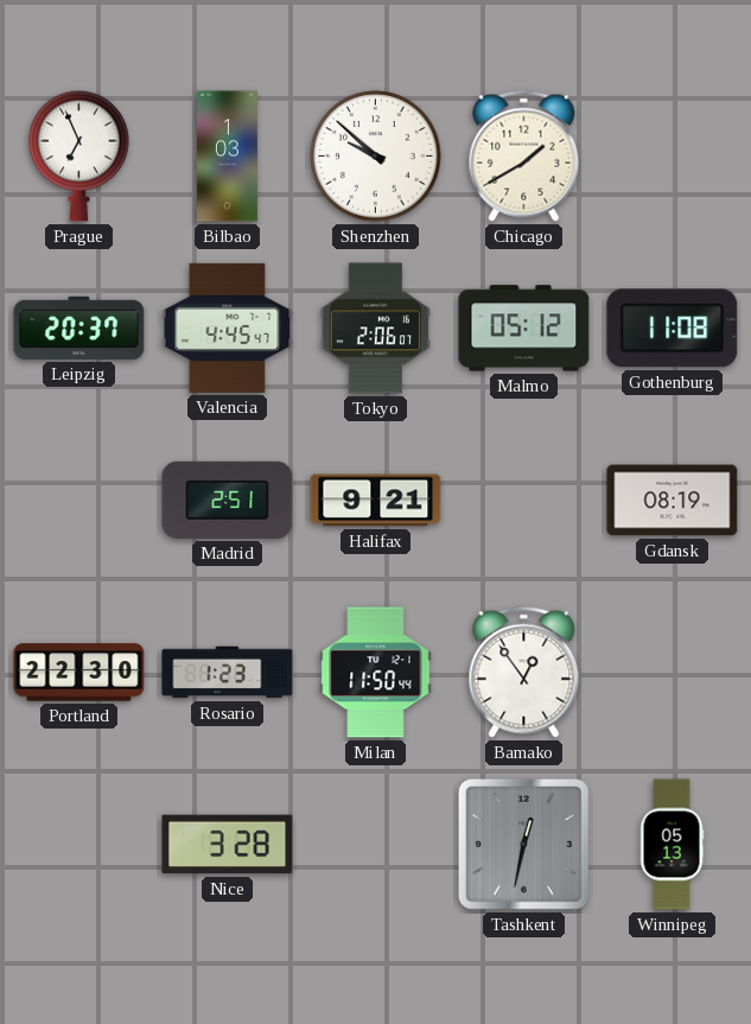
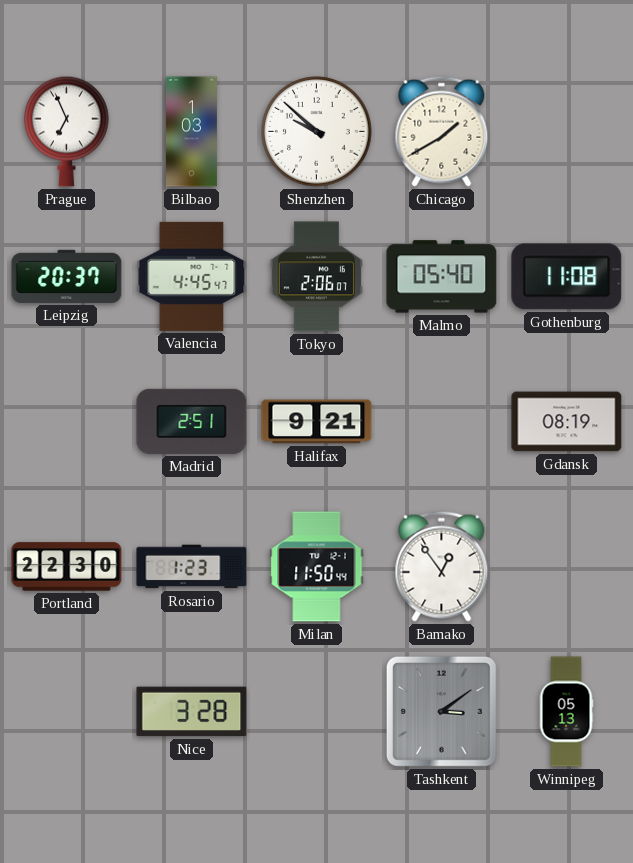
Malmo: 05:12 -> 05:40 (442, 277)
Tashkent: 12:32 -> 3:09 (441, 711)
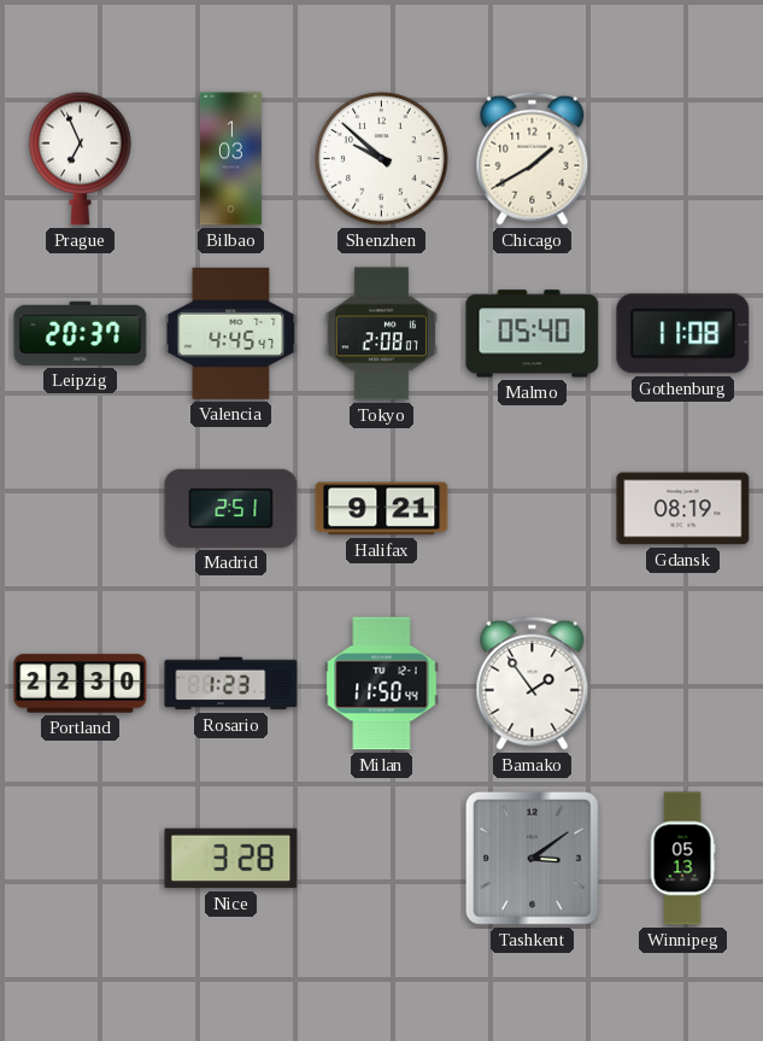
Tokyo: 2:06 -> 2:08 (381, 334)
Bamako: 12:54 -> 1:54 (533, 683)
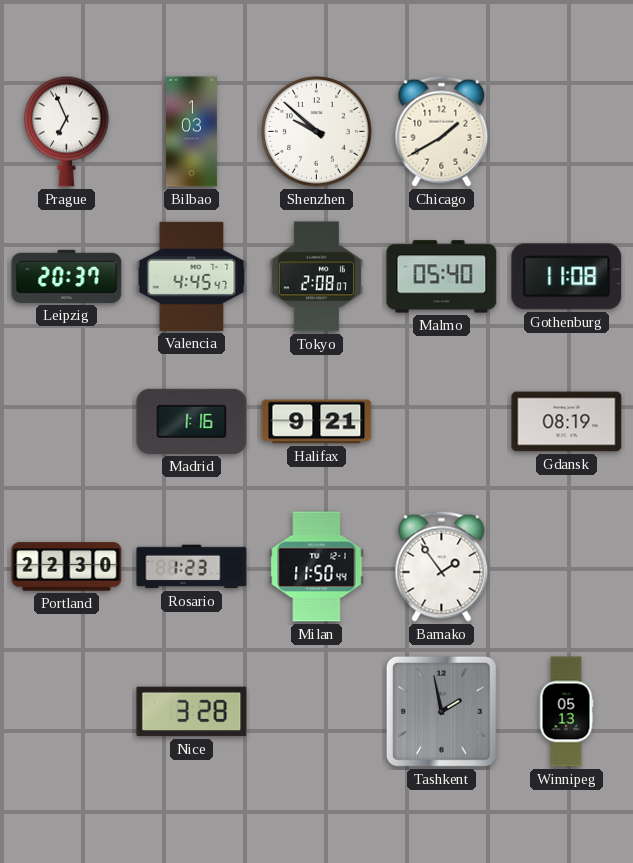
Madrid: 2:51 -> 1:16 (192, 421)
Tashkent: 3:09 -> 1:58 (441, 711)
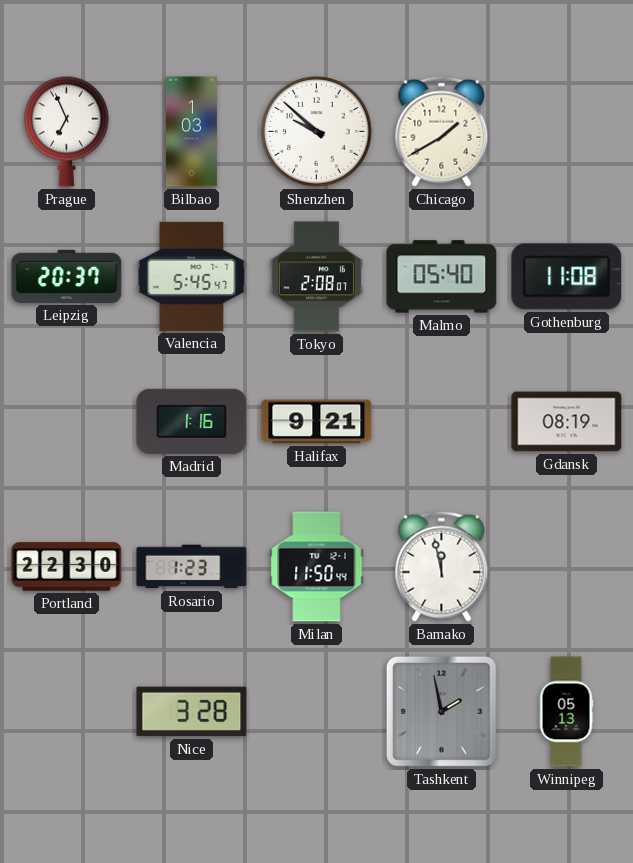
Valencia: 4:45 -> 5:45 (192, 276)
Bamako: 1:54 -> 11:58 (442, 566)
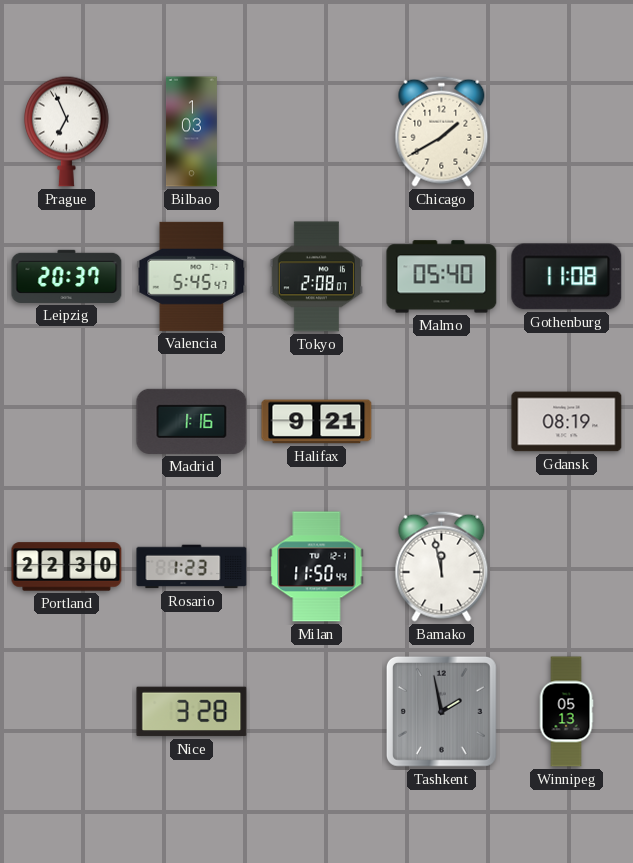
Shenzhen: 9:52 -> none (317, 132)
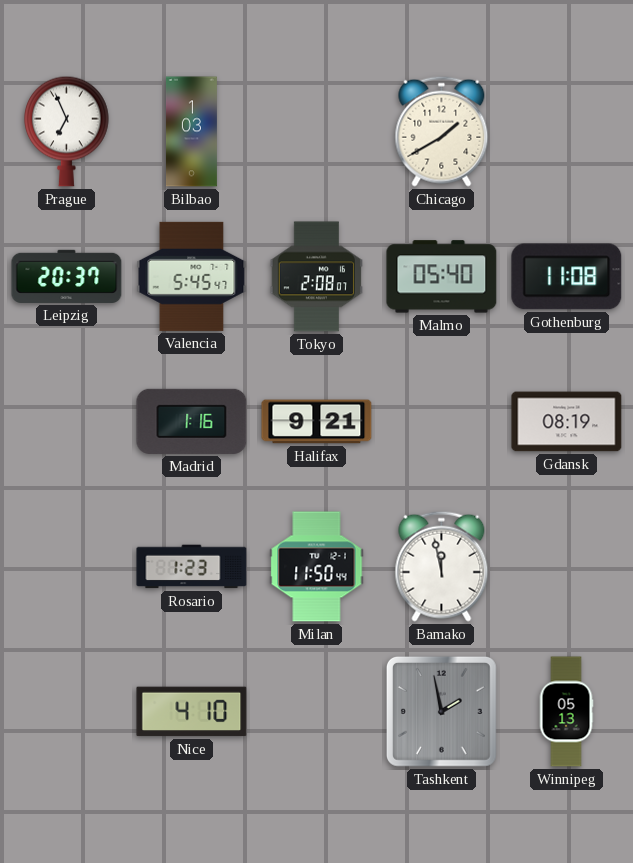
Portland: 22:30 -> none (67, 567)
Nice: 3:28 -> 4:10 (192, 712)
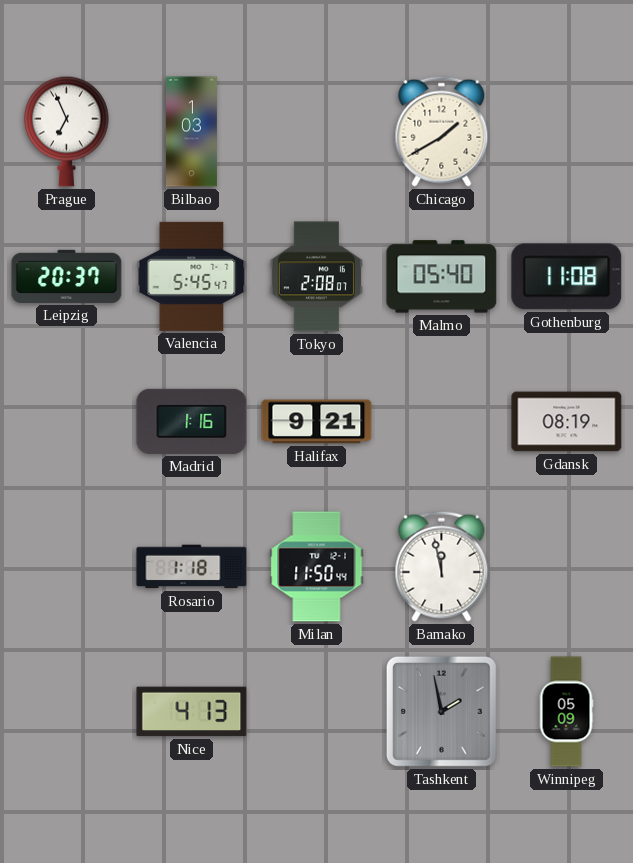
Rosario: 1:23 -> 1:18 (192, 567)
Nice: 4:10 -> 4:13 (192, 712)
Winnipeg: 05:13 -> 05:09 (566, 712)
